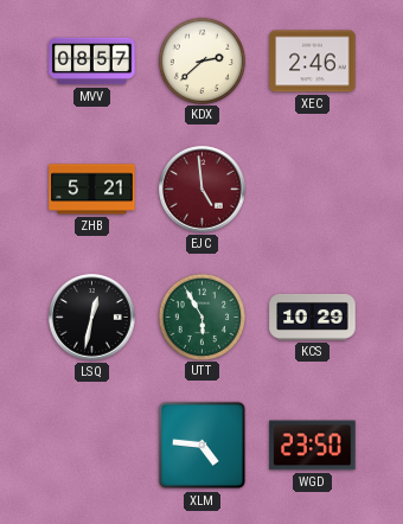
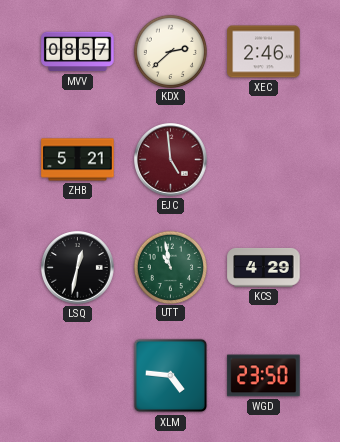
UTT: 5:55 -> 10:58 (170, 267)
KCS: 10:29 -> 4:29 (264, 267)
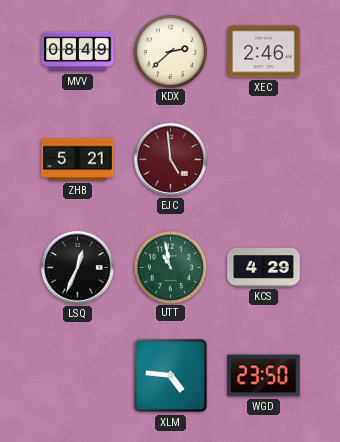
MVV: 08:57 -> 08:49 (78, 52)
LSQ: 12:32 -> 12:34 (78, 268)
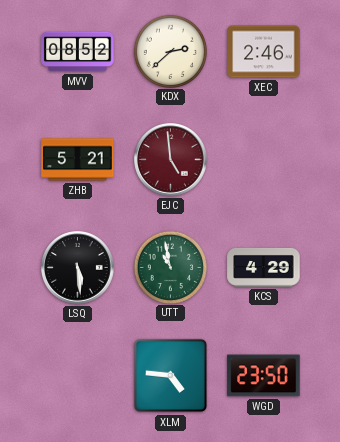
MVV: 08:49 -> 08:52 (78, 52)
LSQ: 12:34 -> 5:29 (78, 268)
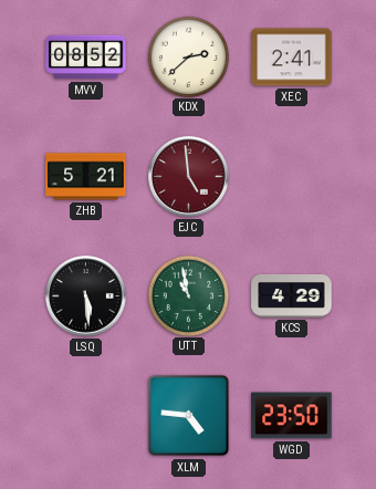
XEC: 2:46 -> 2:41 (292, 58)
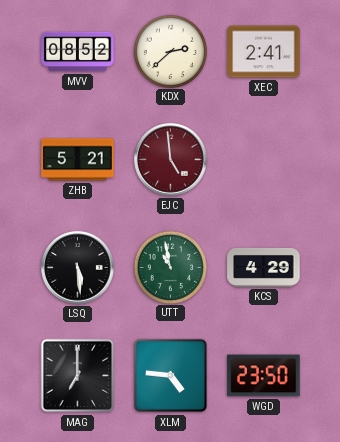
MAG: none -> 7:00 (78, 376)
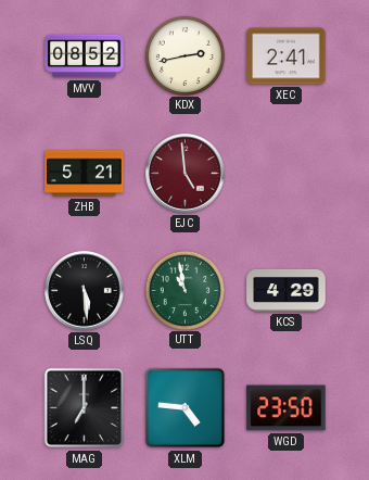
KDX: 2:38 -> 2:43 (184, 55)
